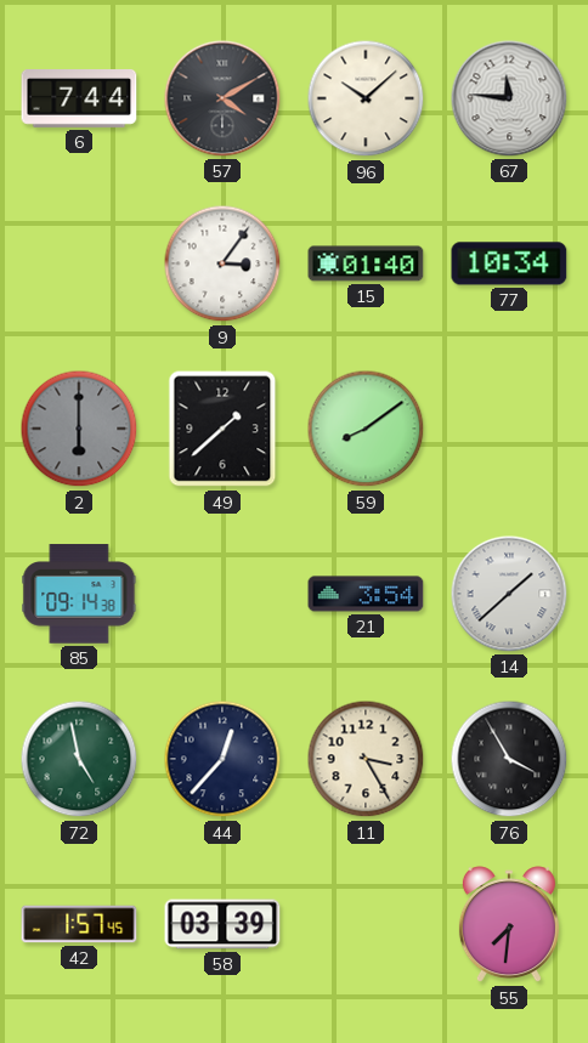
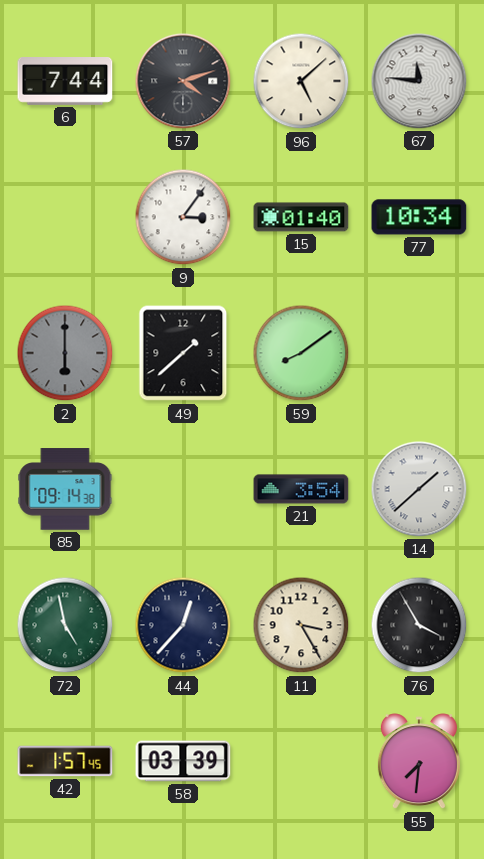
57: 4:10 -> 4:12 (183, 81)
96: 10:08 -> 5:08 (301, 81)
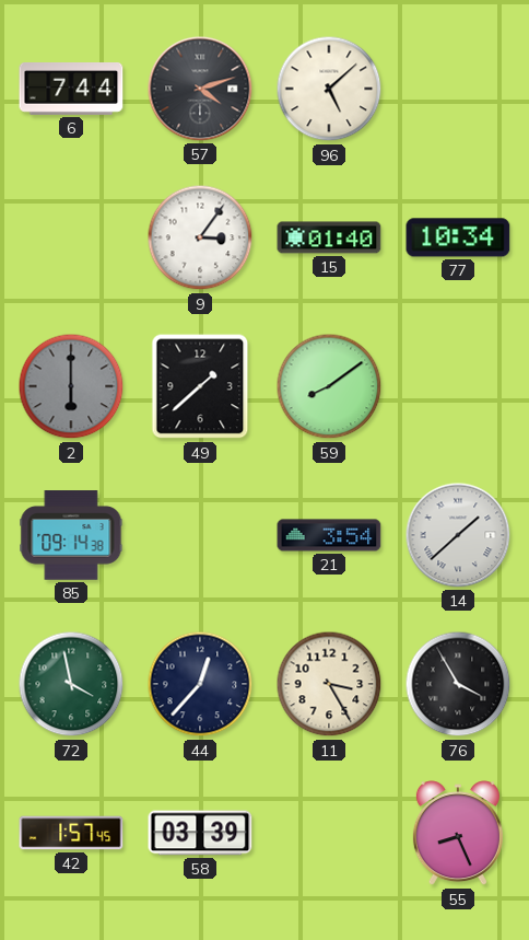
67: 11:46 -> none (419, 81)
72: 4:58 -> 3:58 (71, 684)
55: 7:31 -> 8:26 (458, 834)
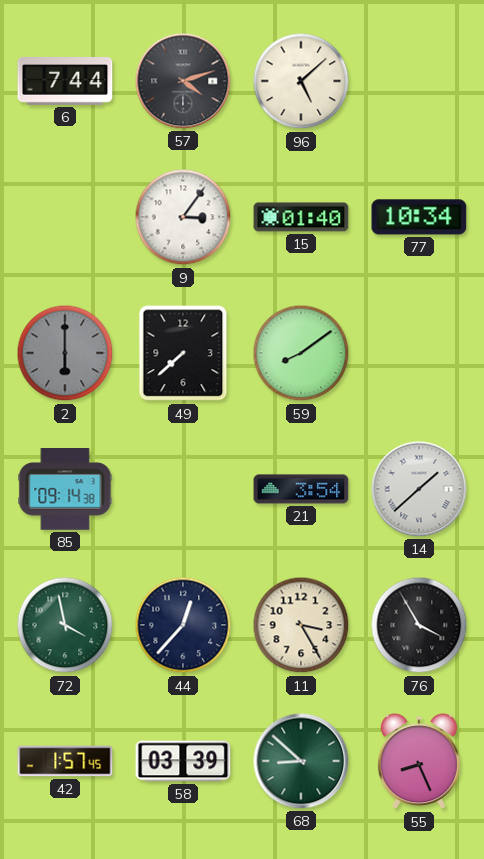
49: 1:38 -> 7:38 (183, 353)
68: none -> 8:52 (301, 761)
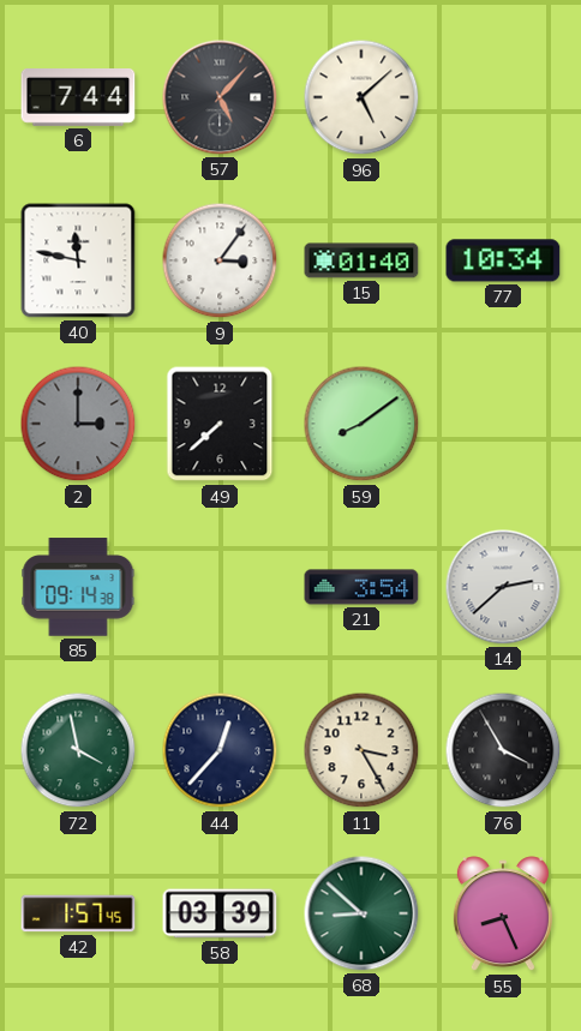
57: 4:12 -> 5:07 (220, 97)
40: none -> 11:47 (78, 260)
2: 6:00 -> 3:00 (78, 424)
14: 1:38 -> 2:38 (503, 587)
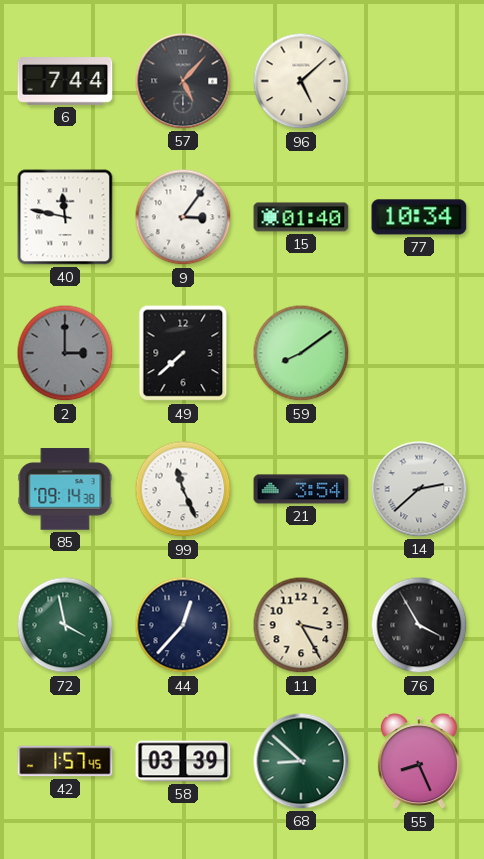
99: none -> 11:26 (183, 489)
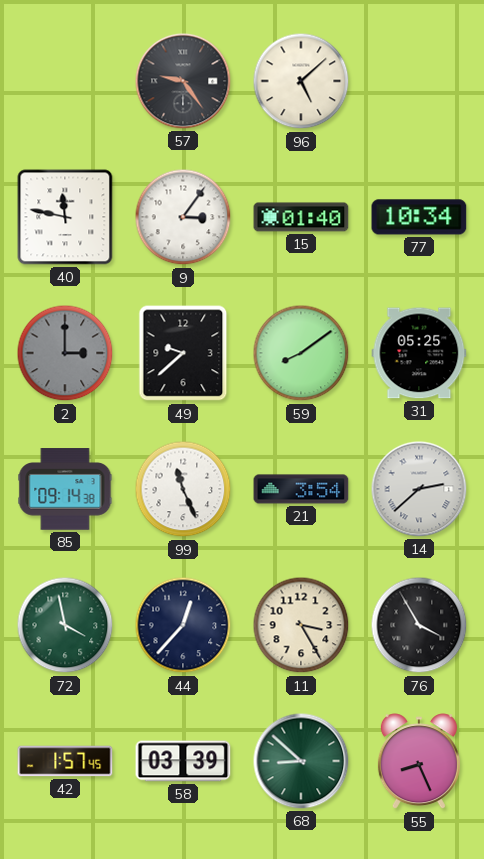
6: 7:44 -> none (65, 82)
57: 5:07 -> 9:24 (183, 81)
49: 7:38 -> 9:38 (183, 353)
31: none -> 05:25 (419, 353)
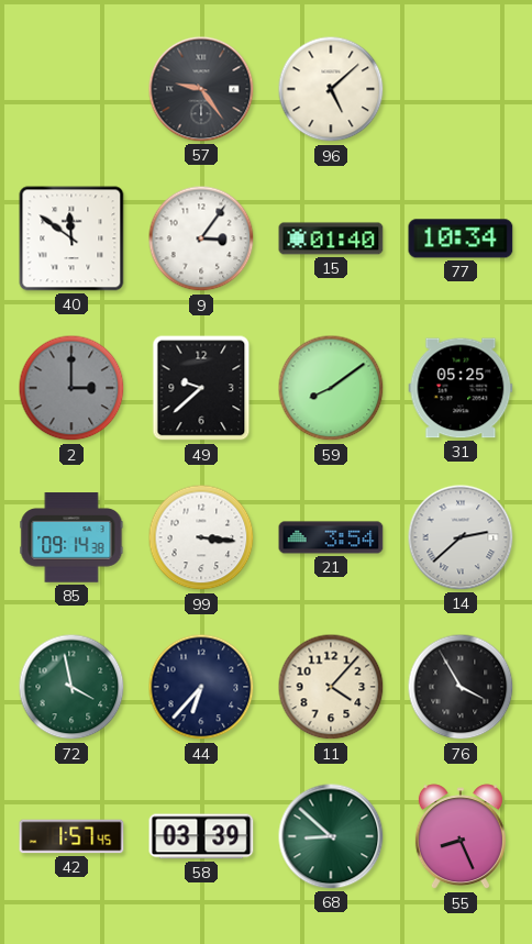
40: 11:47 -> 11:51 (71, 238)
99: 11:26 -> 3:16 (201, 537)
44: 12:37 -> 6:37 (201, 687)
11: 3:25 -> 4:07 (331, 687)
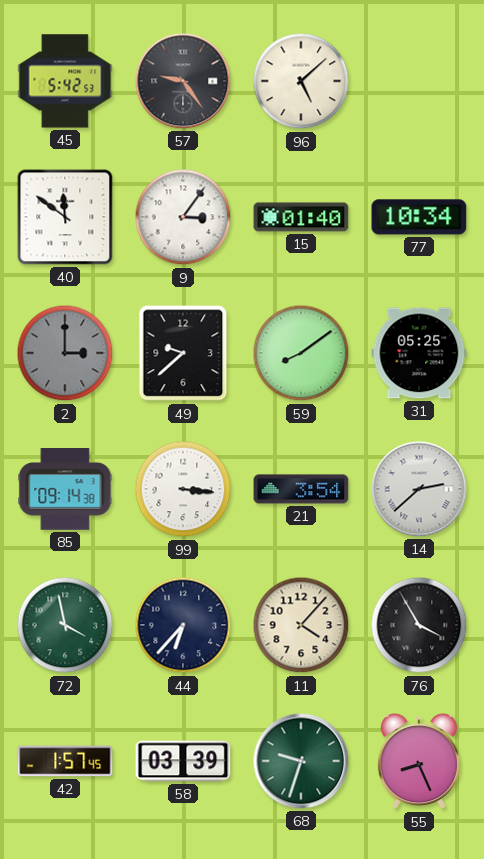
45: none -> 5:42 (65, 81)
68: 8:52 -> 9:33 (301, 761)
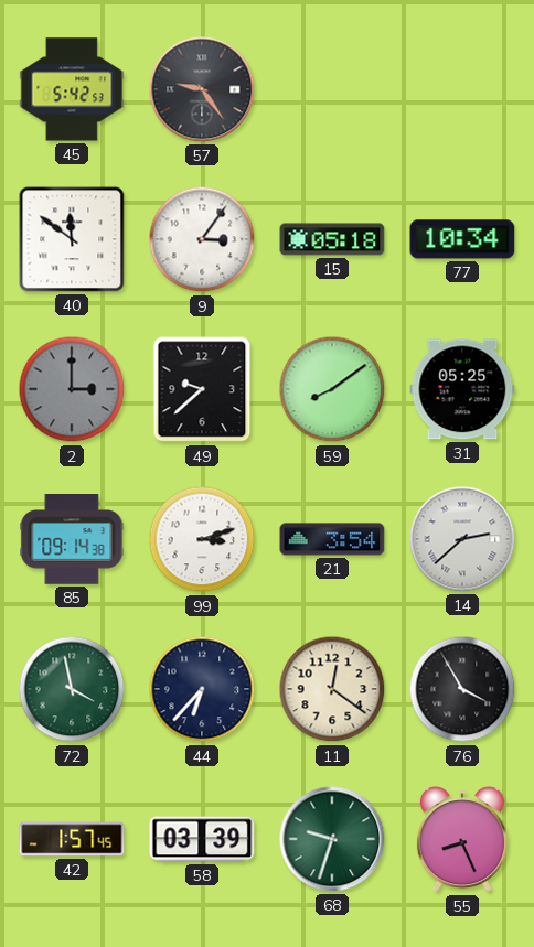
96: 5:08 -> none (301, 81)
15: 01:40 -> 05:18 (332, 239)
99: 3:16 -> 3:12 (202, 539)
11: 4:07 -> 12:21 (332, 689)
